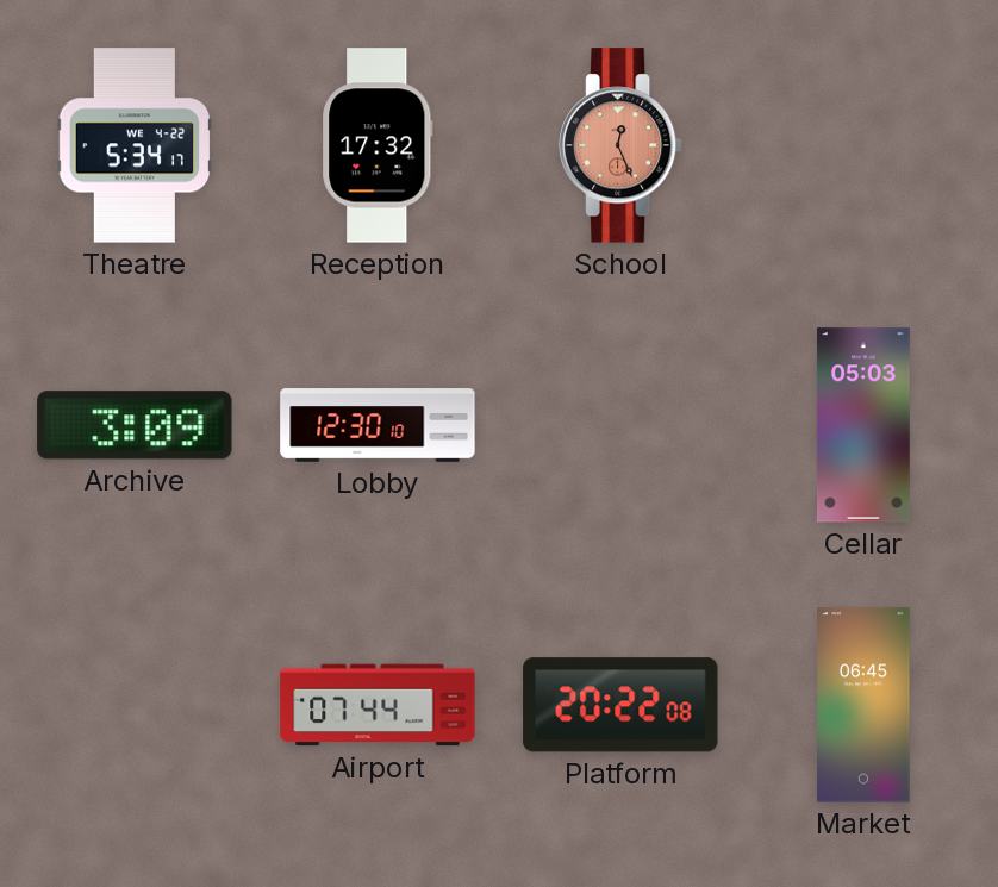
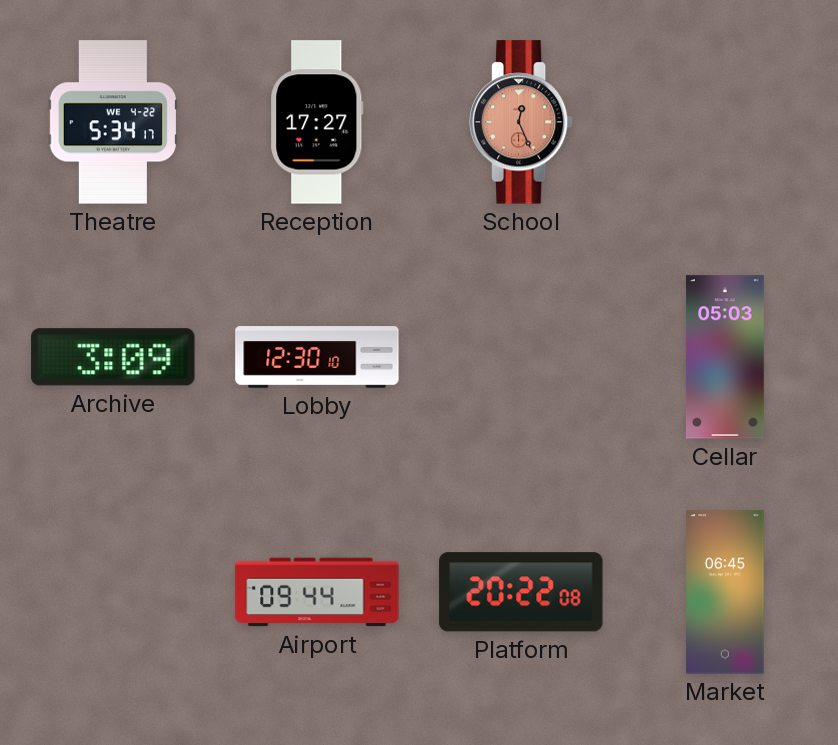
Reception: 17:32 -> 17:27 (317, 122)
Airport: 07:44 -> 09:44 (317, 592)
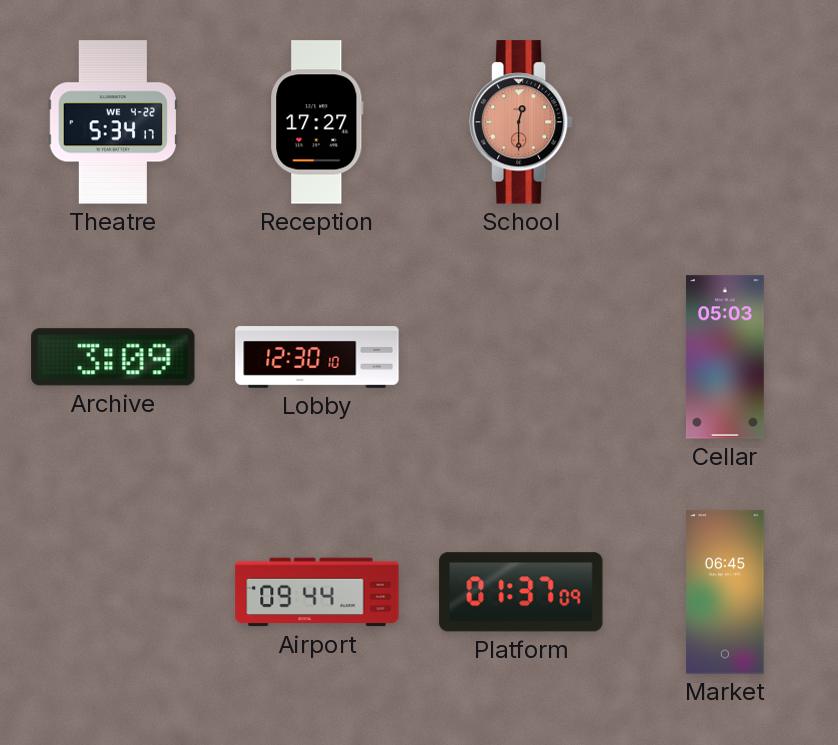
School: 12:26 -> 12:30 (521, 122)
Platform: 20:22 -> 01:37 (521, 592)
